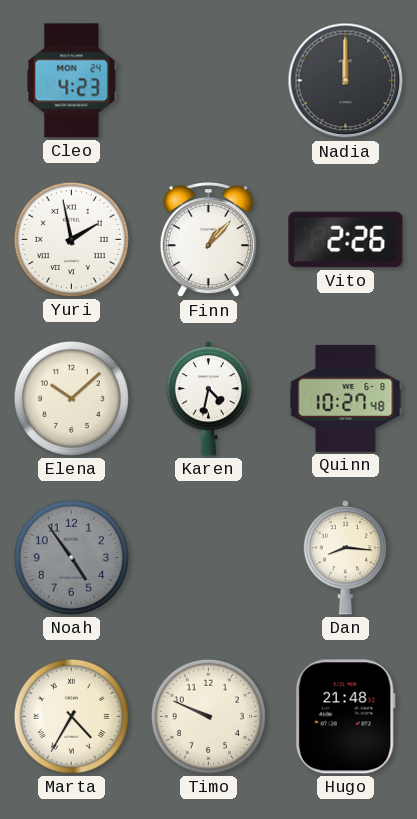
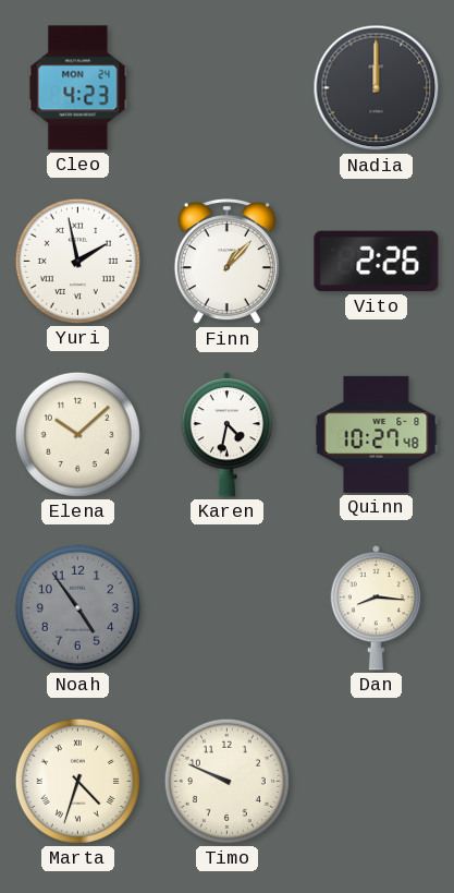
Marta: 4:35 -> 4:33 (77, 781)
Hugo: 21:48 -> none (345, 717)
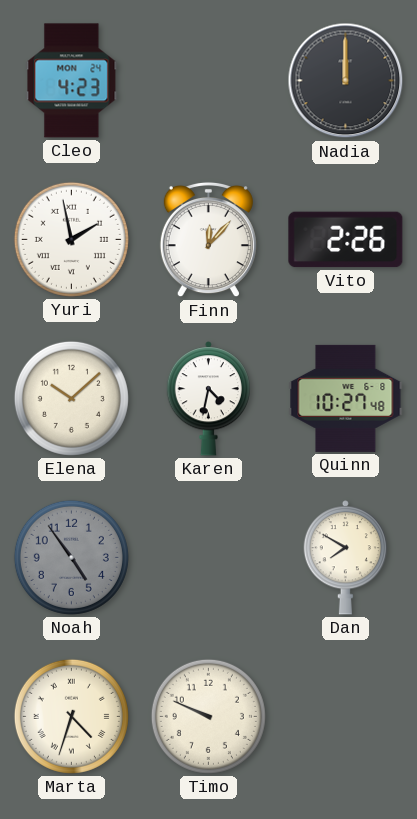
Finn: 1:07 -> 12:07 (208, 240)
Dan: 8:16 -> 7:50 (345, 558)
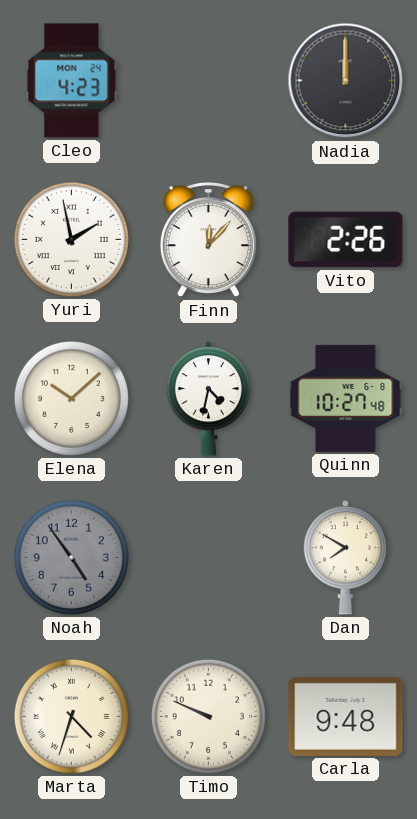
Carla: none -> 9:48 (346, 716)
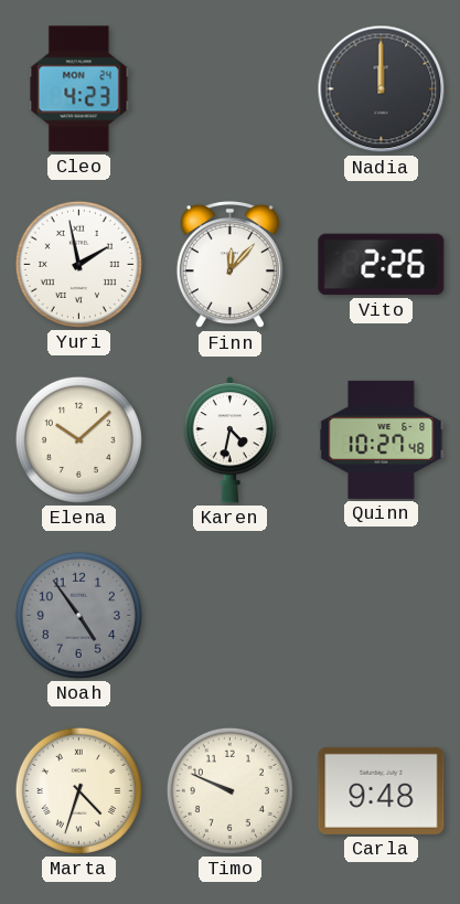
Dan: 7:50 -> none (345, 558)
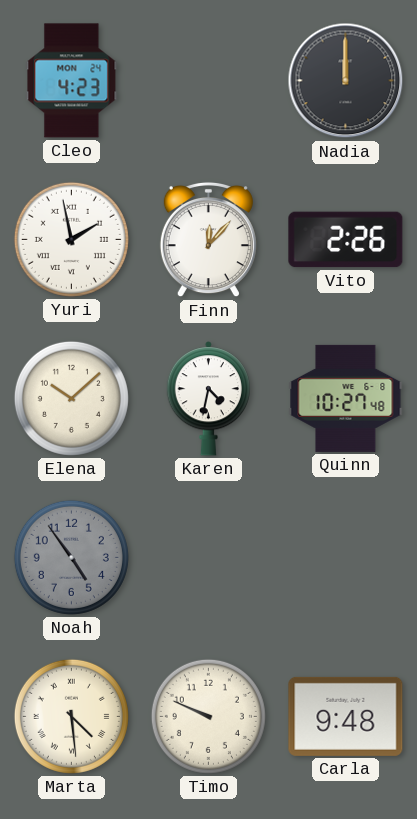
Marta: 4:33 -> 4:29 (71, 716)
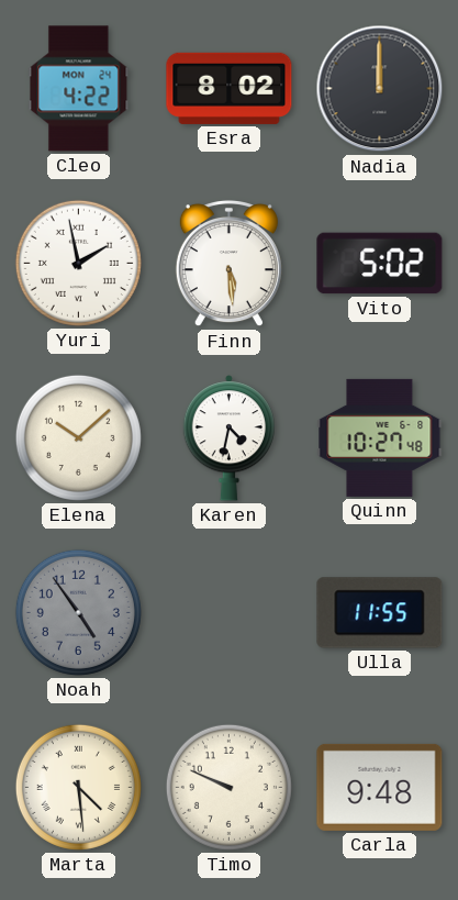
Cleo: 4:23 -> 4:22 (79, 89)
Esra: none -> 8:02 (230, 88)
Finn: 12:07 -> 5:29 (228, 264)
Vito: 2:26 -> 5:02 (380, 264)
Ulla: none -> 11:55 (380, 613)
